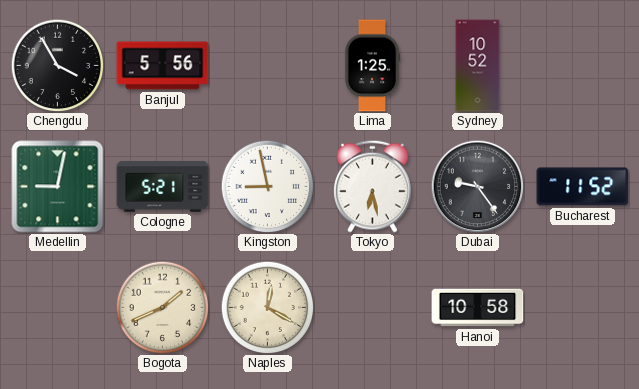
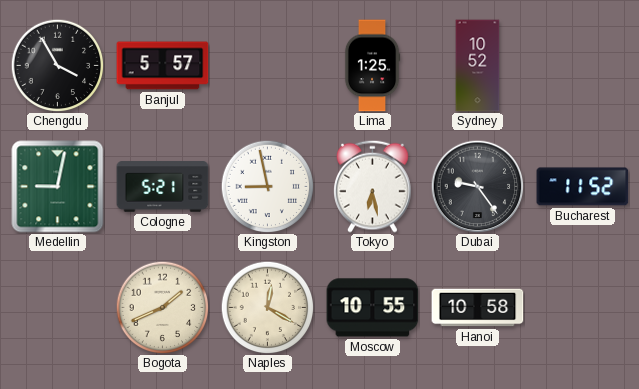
Banjul: 5:56 -> 5:57 (163, 66)
Moscow: none -> 10:55 (373, 308)
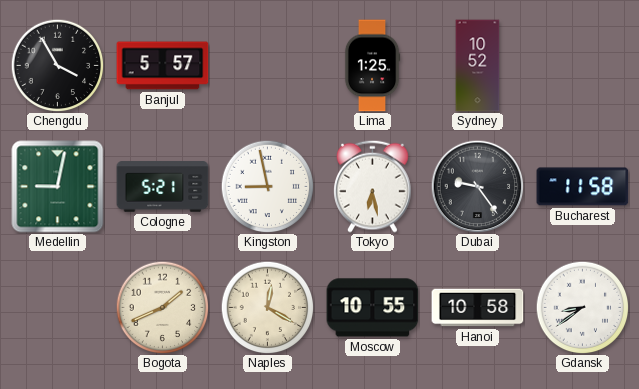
Bucharest: 11:52 -> 11:58 (583, 187)
Gdansk: none -> 8:39 (582, 307)
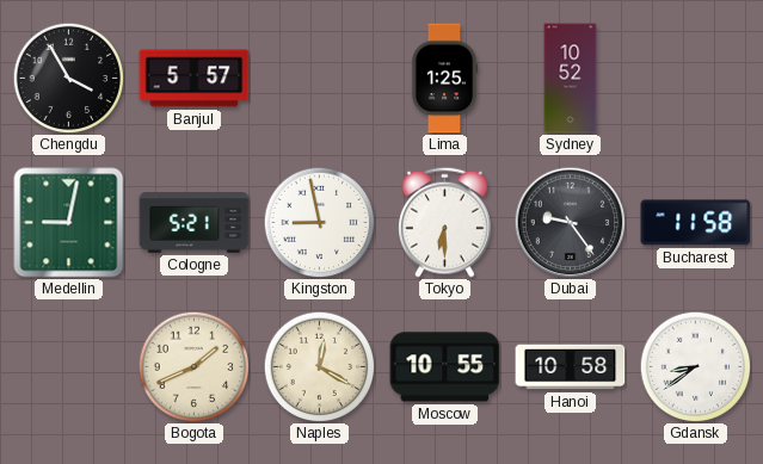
Tokyo: 6:28 -> 6:30 (445, 222)
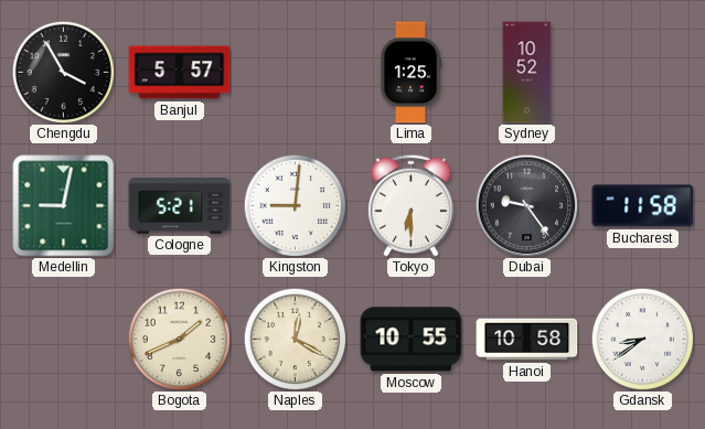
Kingston: 8:58 -> 9:01 (295, 205)
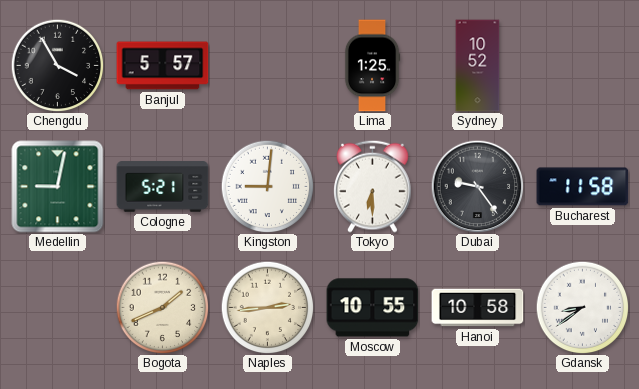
Naples: 12:20 -> 2:44 (267, 307)
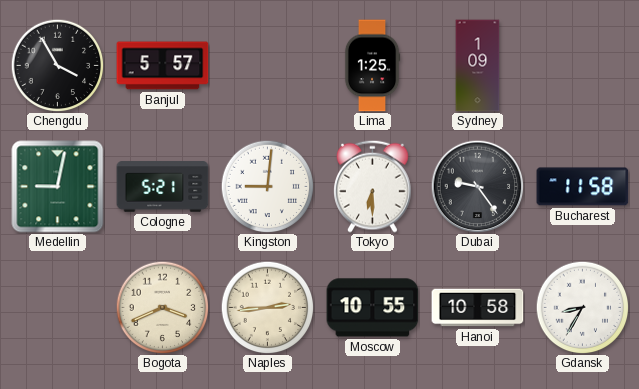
Sydney: 10:52 -> 1:09 (478, 66)
Bogota: 1:41 -> 3:41 (162, 307)
Gdansk: 8:39 -> 8:35 (582, 307)
